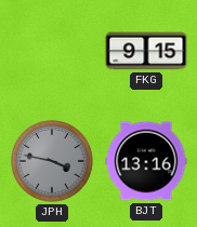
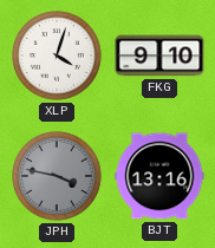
XLP: none -> 4:03 (57, 56)
FKG: 9:15 -> 9:10 (159, 56)
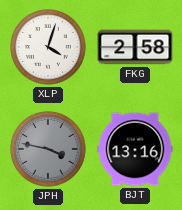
FKG: 9:10 -> 2:58 (135, 47)
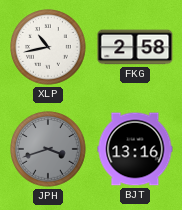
XLP: 4:03 -> 10:43 (48, 47)
JPH: 3:47 -> 3:42 (48, 149)
